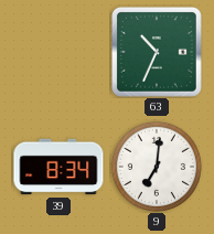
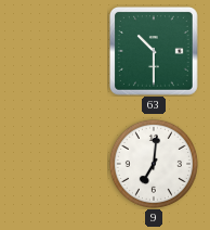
63: 10:34 -> 10:30 (155, 52)
39: 8:34 -> none (58, 167)
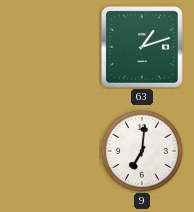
63: 10:30 -> 1:12 (143, 48)
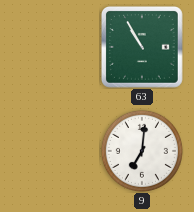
63: 1:12 -> 10:55 (143, 48)
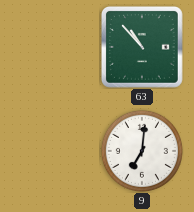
63: 10:55 -> 10:53 (143, 48)
